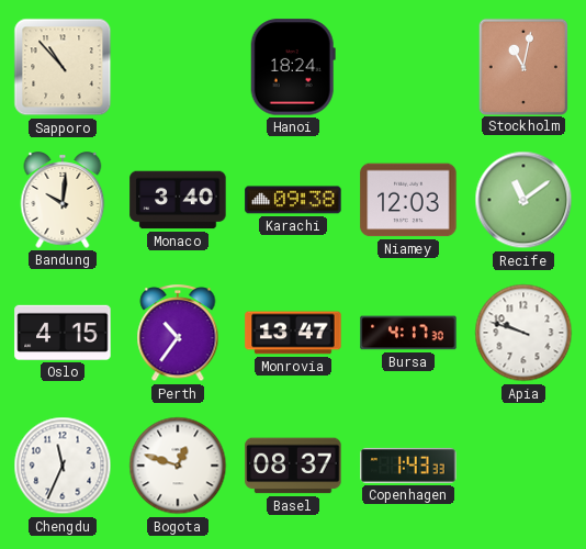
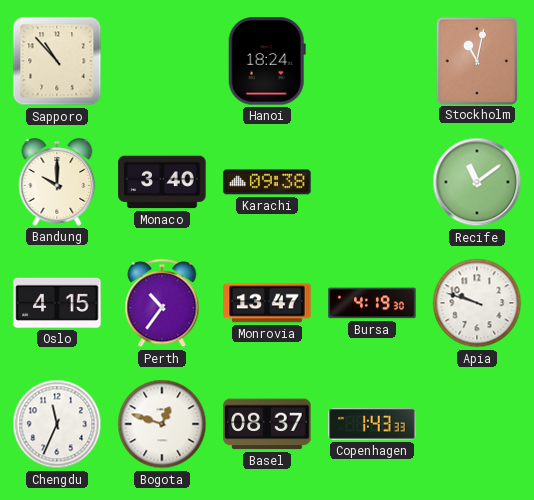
Bandung: 10:01 -> 10:00 (57, 182)
Niamey: 12:03 -> none (408, 200)
Bursa: 4:17 -> 4:19 (372, 303)
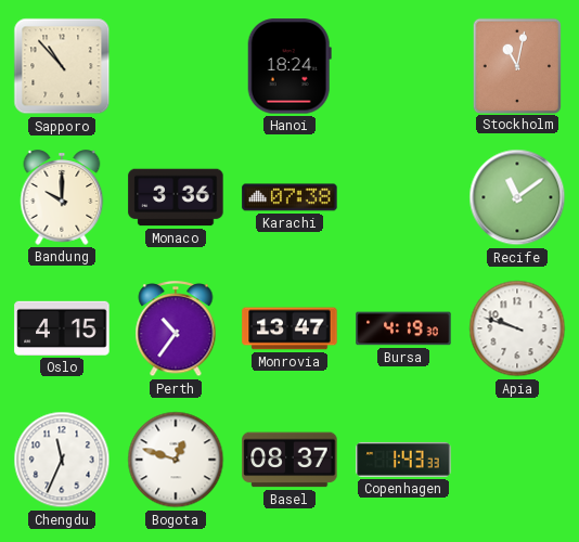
Monaco: 3:40 -> 3:36 (176, 197)
Karachi: 09:38 -> 07:38 (289, 197)
